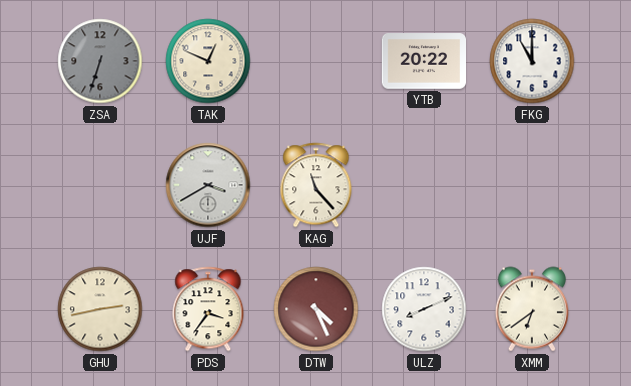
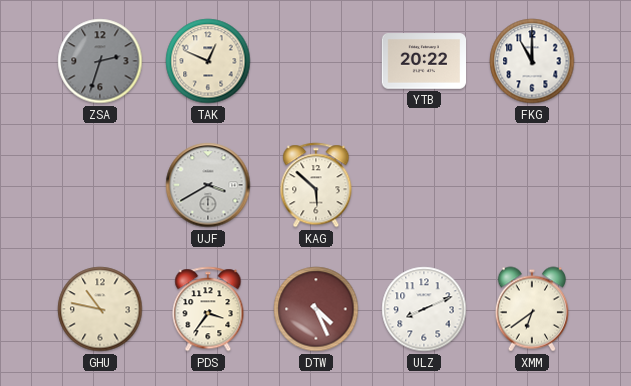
ZSA: 6:33 -> 2:33 (100, 61)
KAG: 11:23 -> 5:52 (316, 185)
GHU: 2:43 -> 10:47 (100, 309)
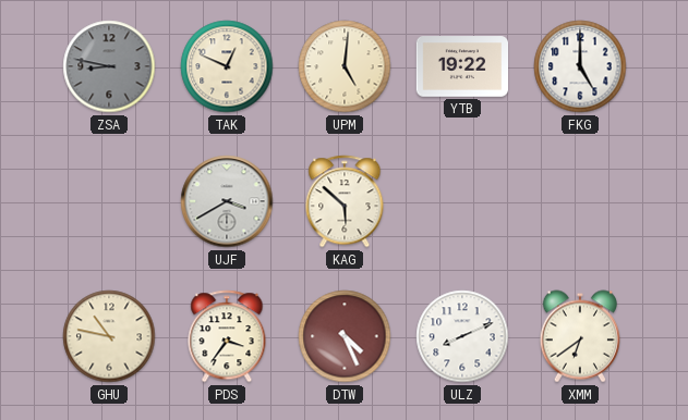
ZSA: 2:33 -> 8:47 (109, 66)
UPM: none -> 5:01 (345, 66)
YTB: 20:22 -> 19:22 (461, 66)
FKG: 11:00 -> 5:00 (580, 66)
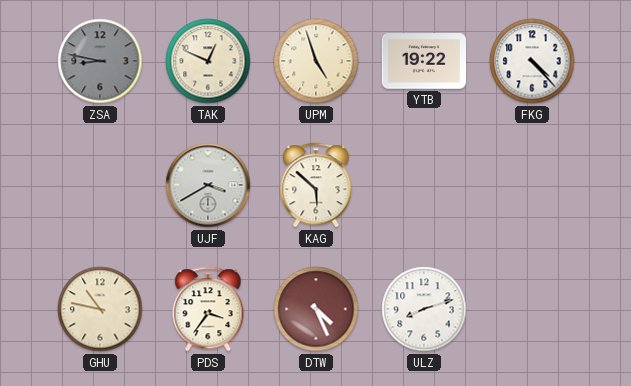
UPM: 5:01 -> 4:57 (316, 61)
FKG: 5:00 -> 4:23 (532, 61)
ULZ: 8:11 -> 8:12 (424, 309)
XMM: 6:39 -> none (579, 336)
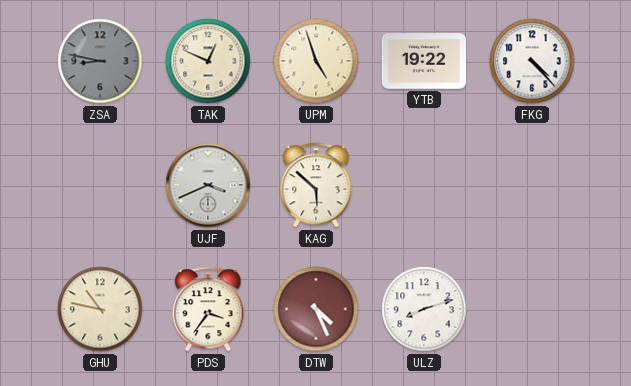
UJF: 3:40 -> 3:41 (208, 185)
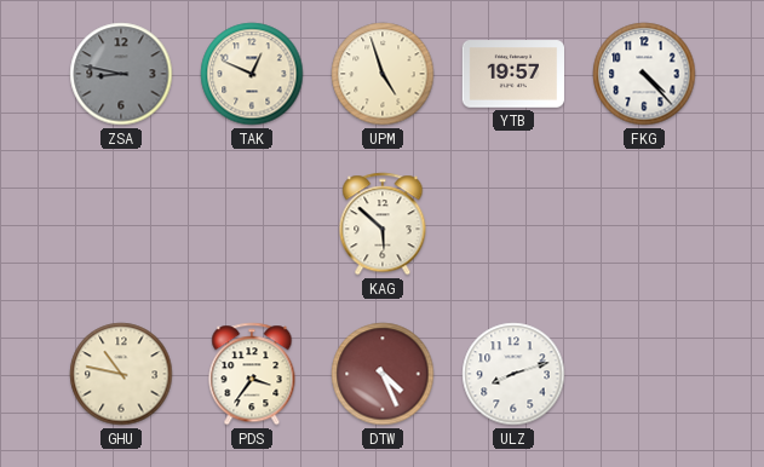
YTB: 19:22 -> 19:57 (512, 74)
UJF: 3:41 -> none (208, 185)
